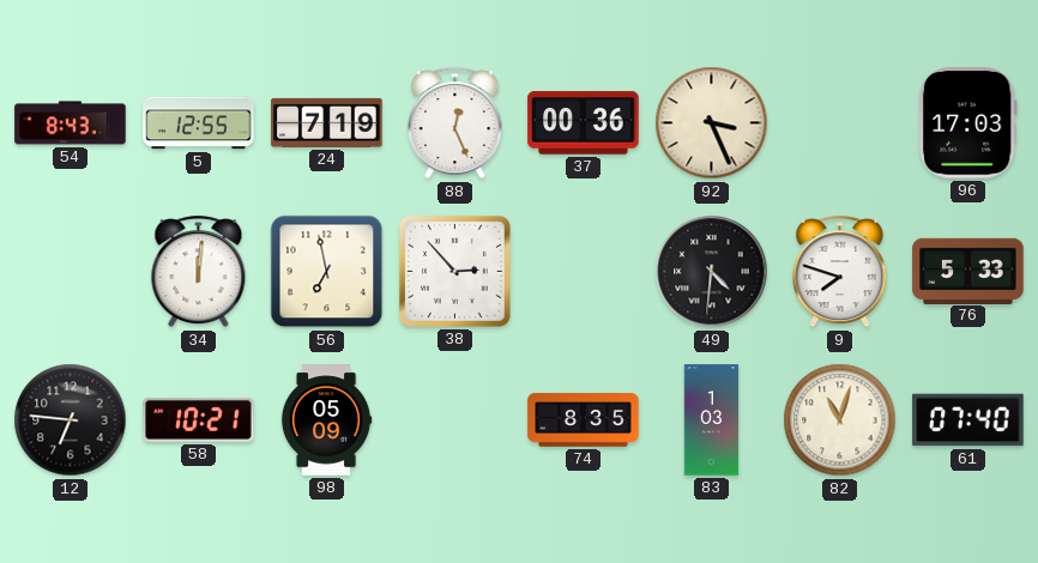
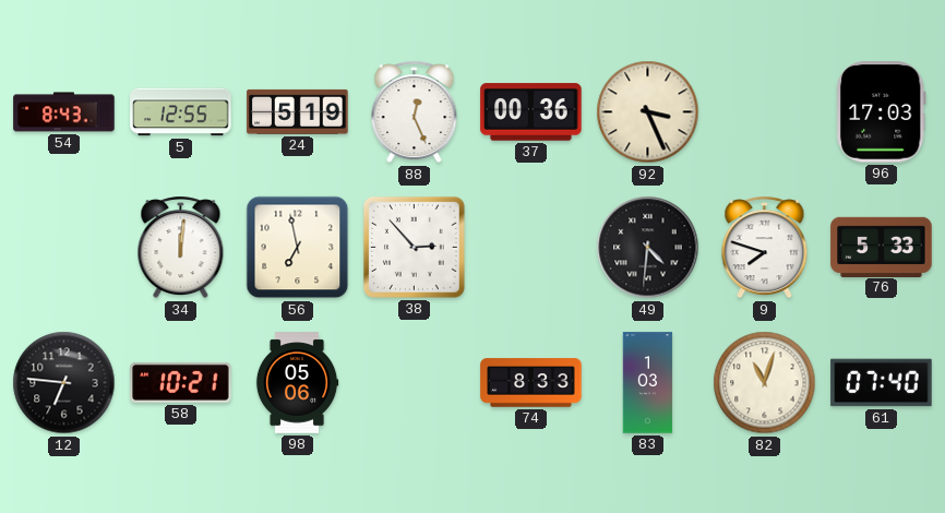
24: 7:19 -> 5:19 (298, 111)
98: 05:09 -> 05:06 (297, 383)
74: 8:35 -> 8:33 (531, 383)
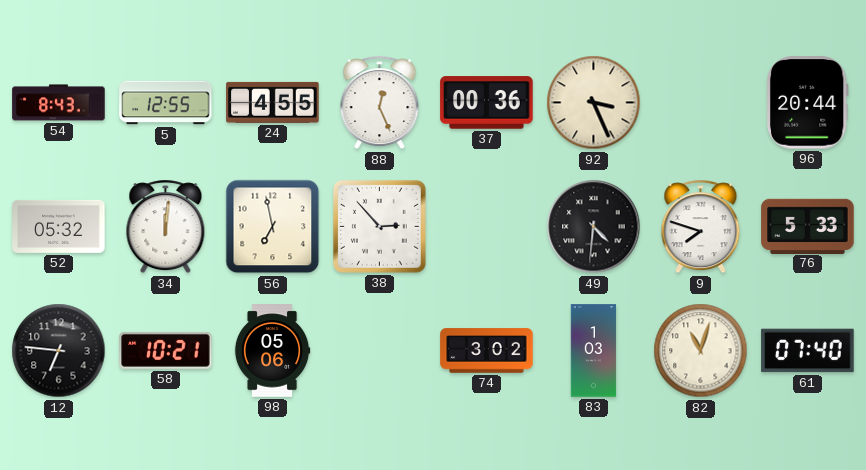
24: 5:19 -> 4:55 (273, 102)
96: 17:03 -> 20:44 (807, 103)
52: none -> 05:32 (59, 226)
74: 8:33 -> 3:02 (487, 351)
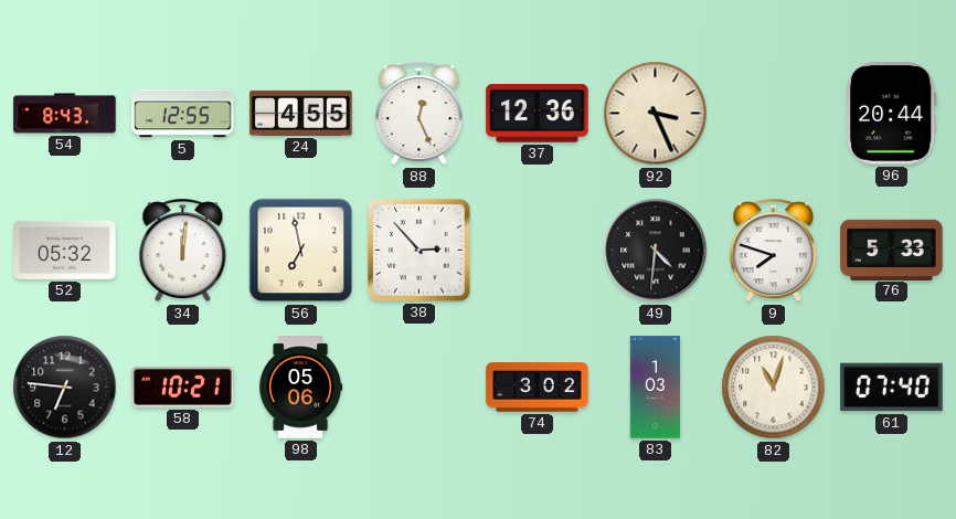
37: 00:36 -> 12:36 (538, 114)
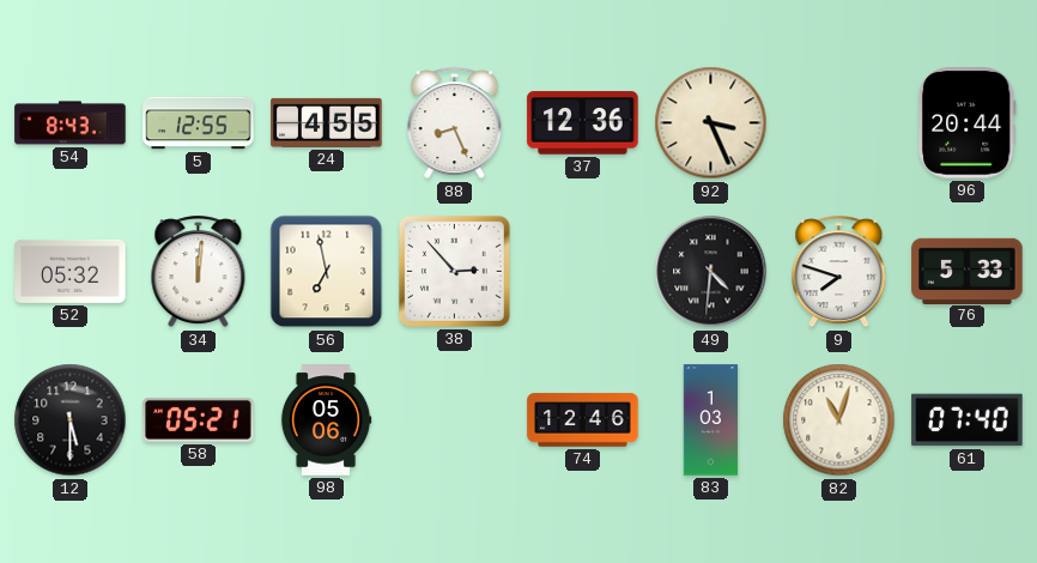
88: 12:26 -> 8:26 (455, 123)
12: 6:46 -> 5:30 (71, 420)
58: 10:21 -> 05:21 (199, 419)
74: 3:02 -> 12:46 (583, 420)
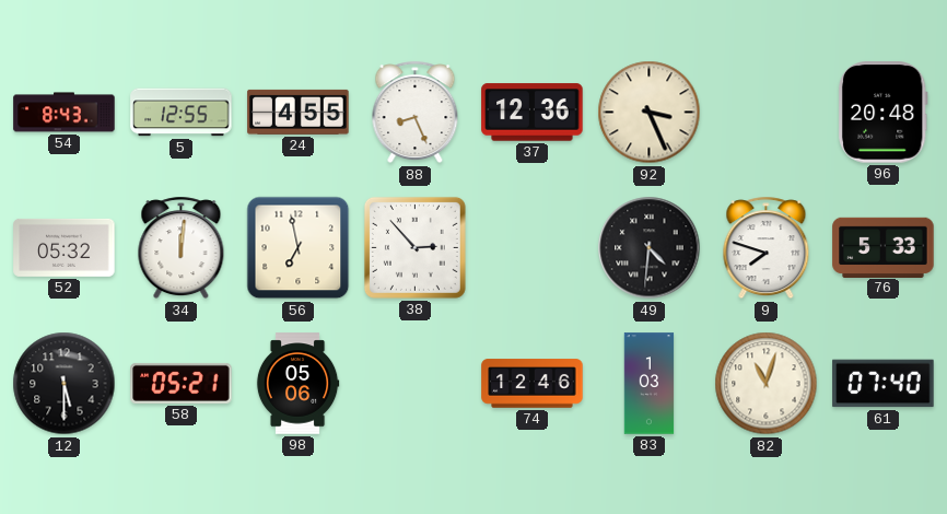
96: 20:44 -> 20:48 (882, 113)
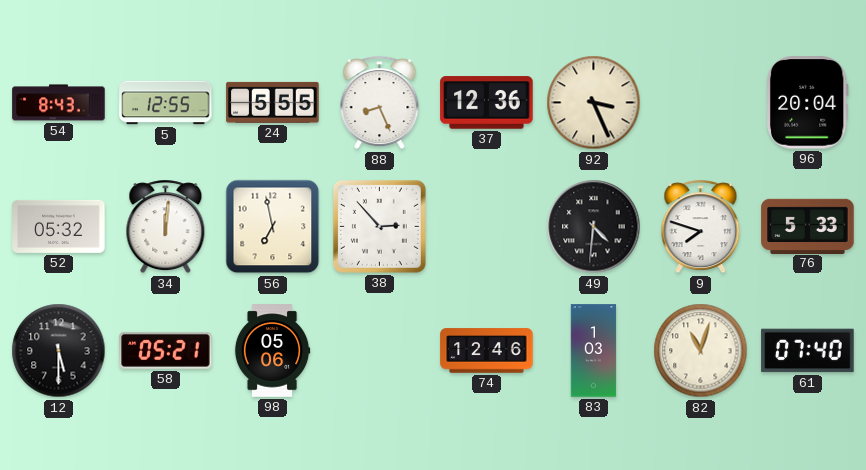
24: 4:55 -> 5:55 (273, 102)
96: 20:48 -> 20:04 (807, 103)
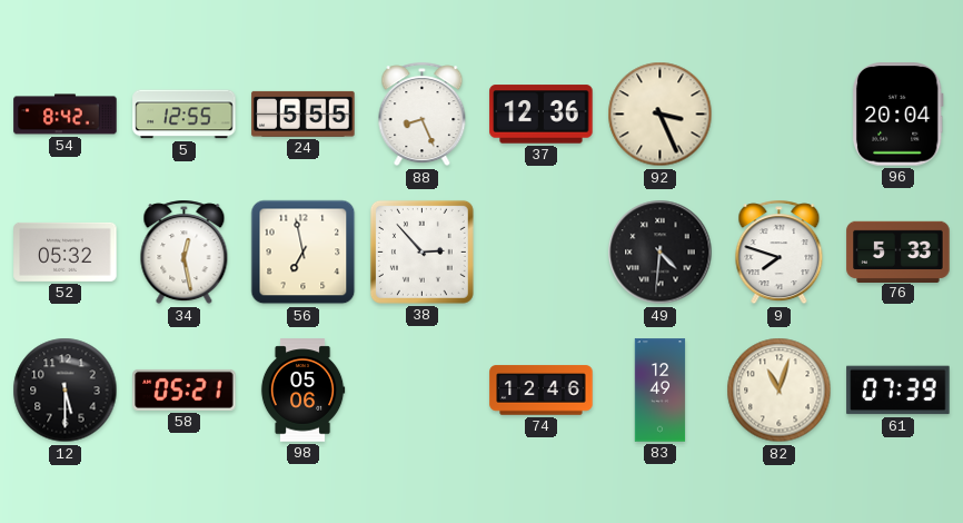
54: 8:43 -> 8:42 (66, 115)
34: 12:01 -> 12:28 (185, 253)
83: 1:03 -> 12:49 (661, 391)
61: 07:40 -> 07:39 (899, 391)
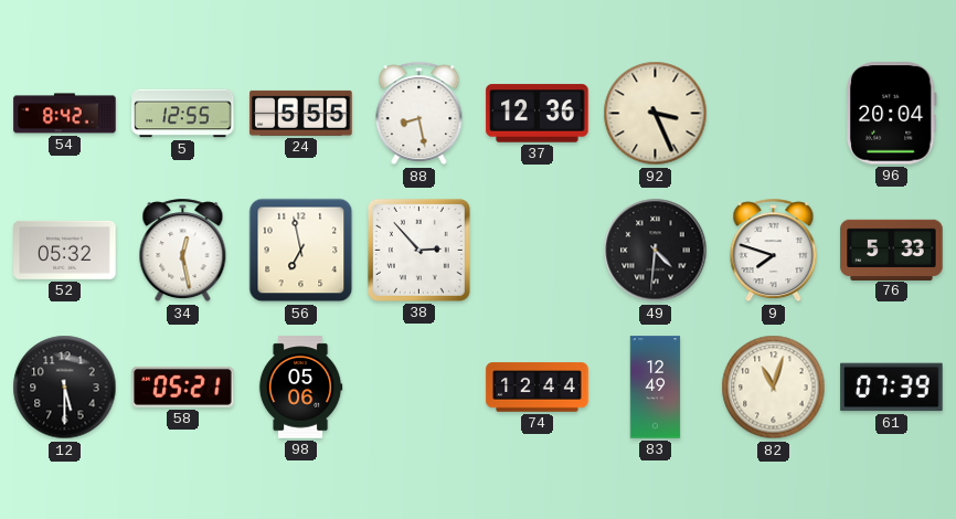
88: 8:26 -> 8:28 (419, 114)
74: 12:46 -> 12:44 (538, 388)
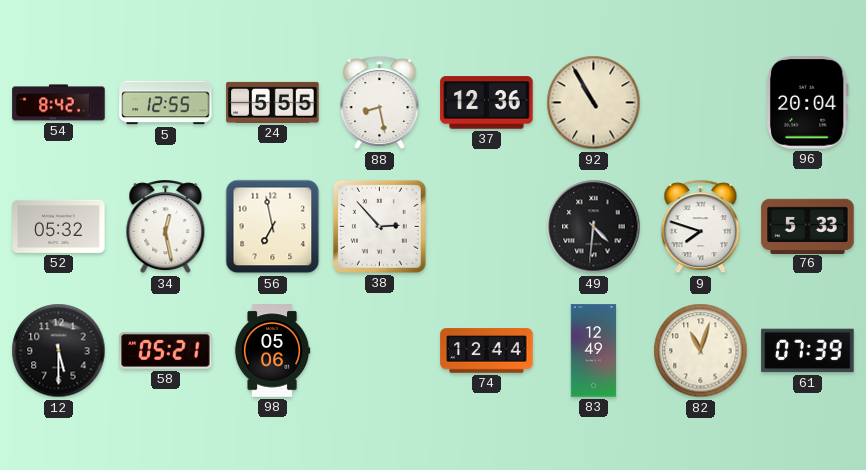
92: 3:26 -> 10:55 (594, 103)
